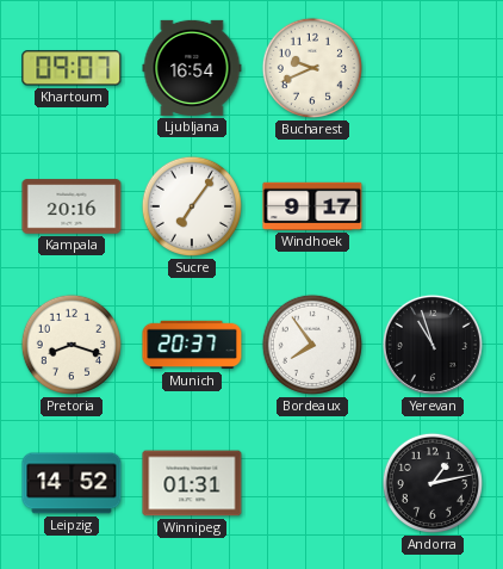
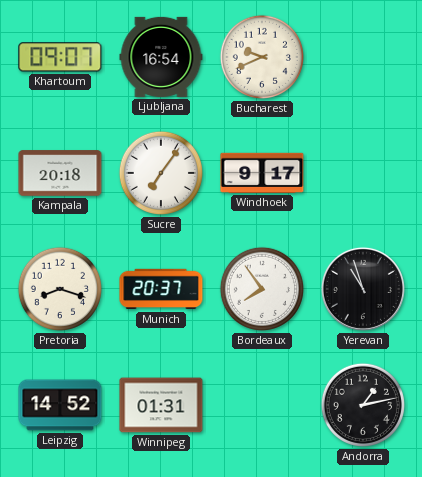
Kampala: 20:16 -> 20:18 (60, 173)
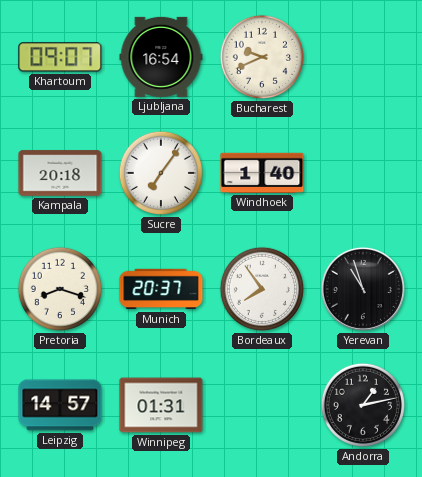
Windhoek: 9:17 -> 1:40 (262, 173)
Leipzig: 14:52 -> 14:57 (60, 405)
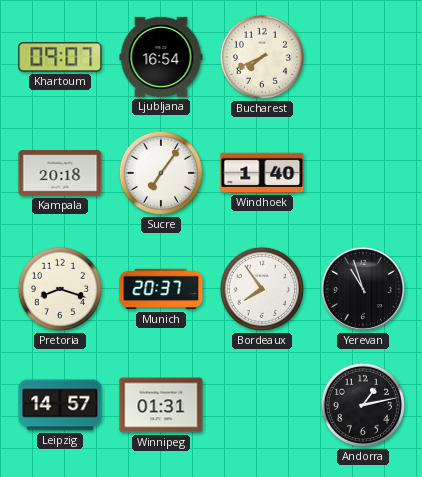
Bucharest: 9:41 -> 7:41 (262, 57)
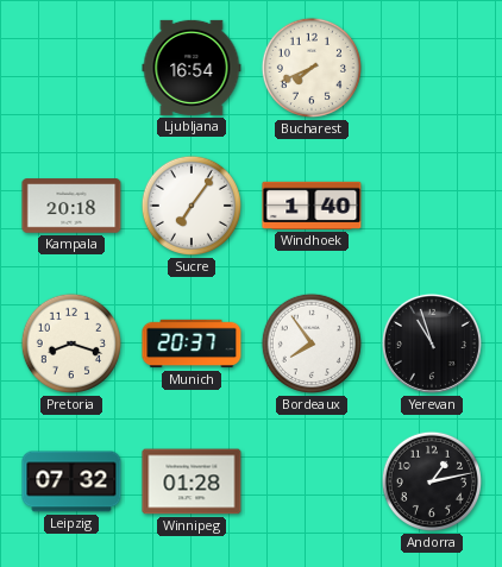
Khartoum: 09:07 -> none (60, 57)
Leipzig: 14:57 -> 07:32 (71, 481)
Winnipeg: 01:31 -> 01:28 (192, 481)
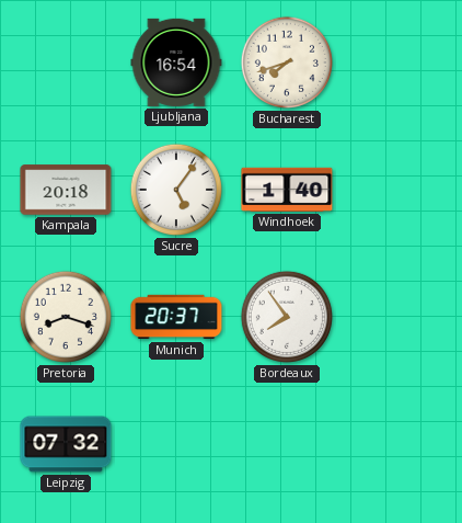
Bucharest: 7:41 -> 7:42 (287, 62)
Sucre: 7:06 -> 5:06 (176, 190)
Yerevan: 10:57 -> none (432, 344)
Winnipeg: 01:28 -> none (192, 481)
Andorra: 1:13 -> none (432, 481)
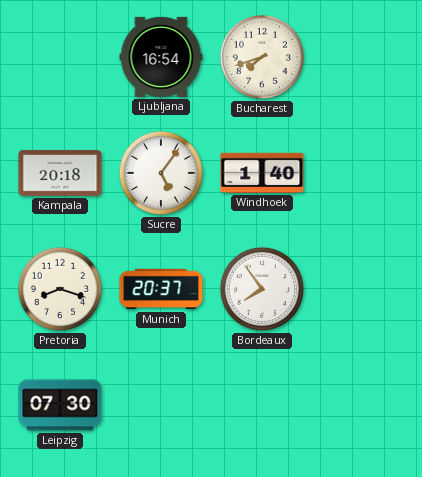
Leipzig: 07:32 -> 07:30 (60, 405)
